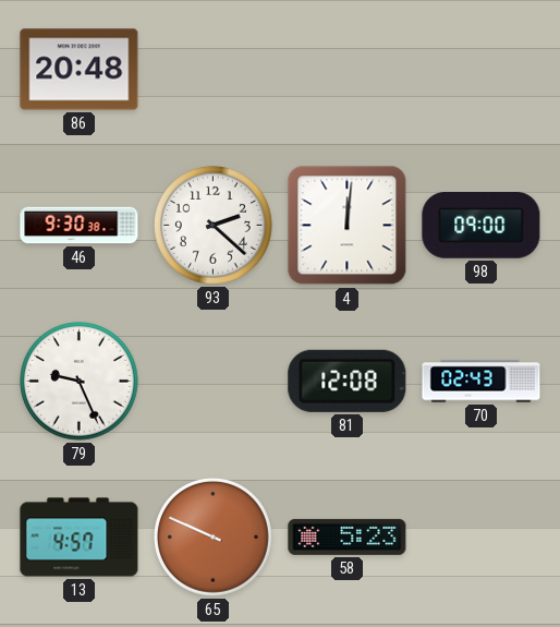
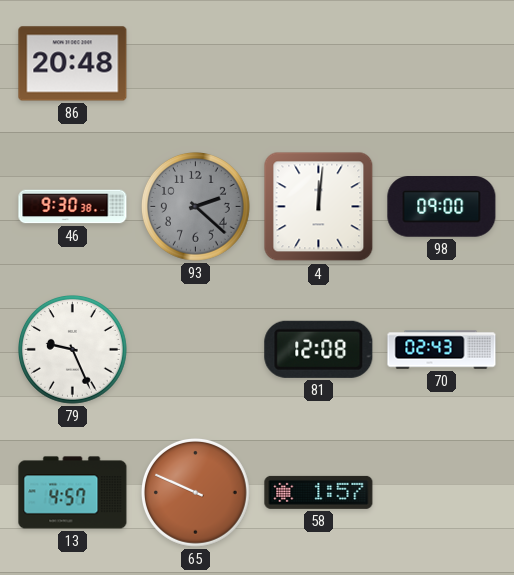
93 dial: white -> grey (196, 207)
58: 5:23 -> 1:57 (319, 492)
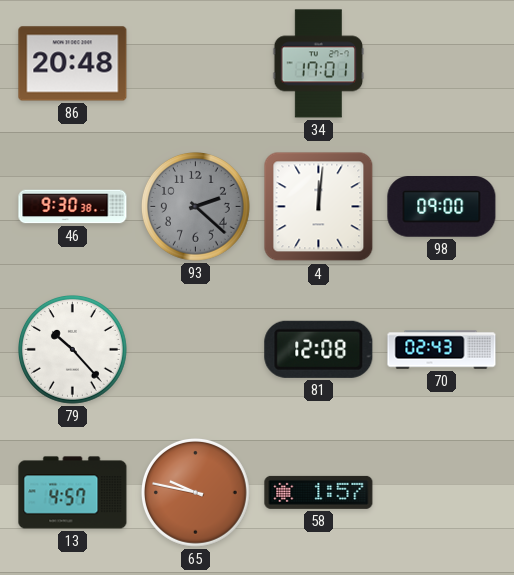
34: none -> 17:01 (319, 64)
79: 9:26 -> 10:23 (73, 350)
65: 9:49 -> 9:47 (196, 493)
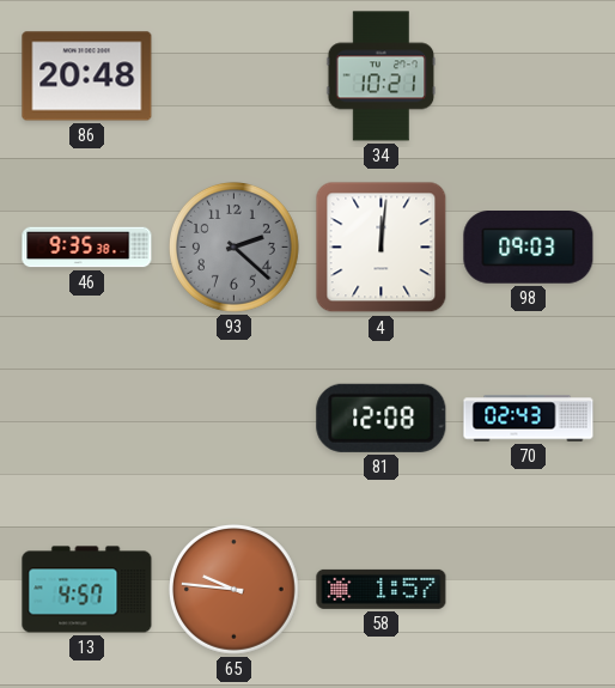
34: 17:01 -> 10:21 (382, 77)
46: 9:30 -> 9:35 (87, 248)
98: 09:00 -> 09:03 (529, 248)
79: 10:23 -> none (73, 350)
65: 9:47 -> 9:46 (235, 590)
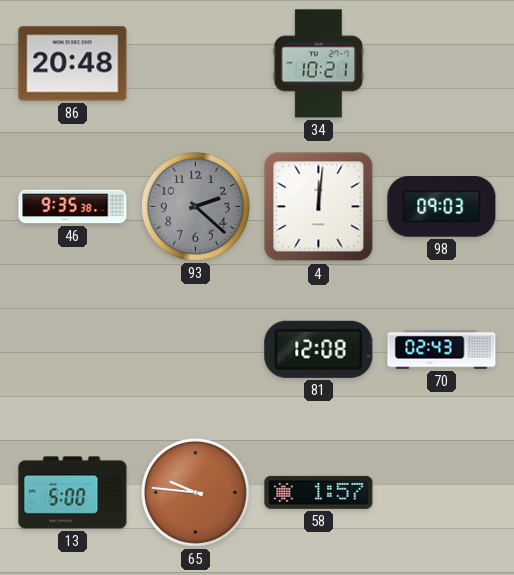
13: 4:57 -> 5:00 (73, 493)
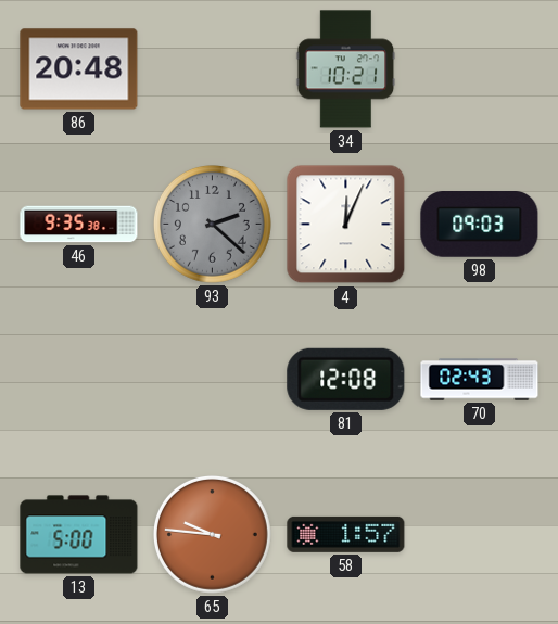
4: 12:01 -> 12:04 (346, 225)
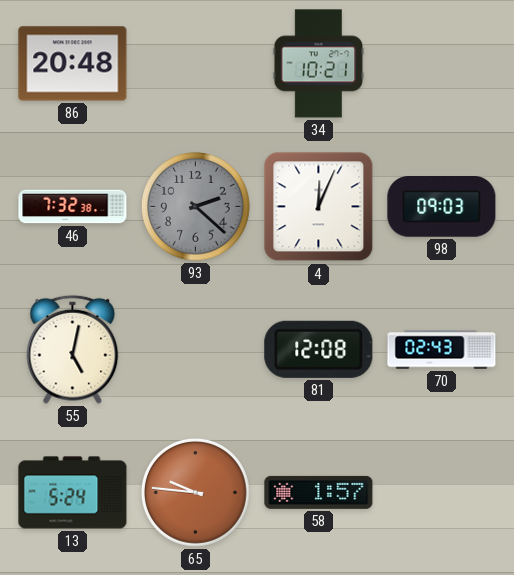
46: 9:35 -> 7:32 (73, 207)
55: none -> 5:02 (73, 349)
13: 5:00 -> 5:24 (73, 493)
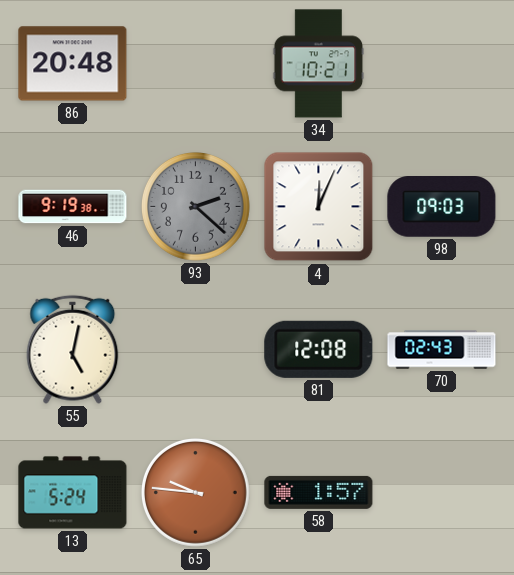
46: 7:32 -> 9:19 (73, 207)
